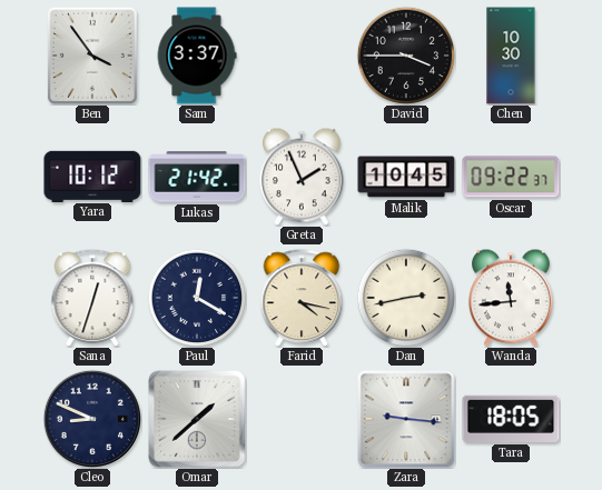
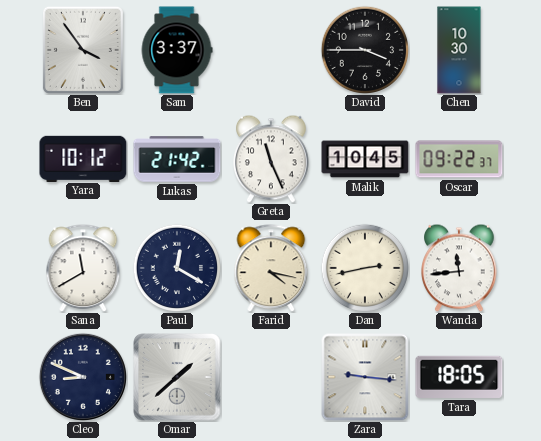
Greta: 1:56 -> 11:26 (272, 159)
Sana: 12:33 -> 11:40 (83, 268)
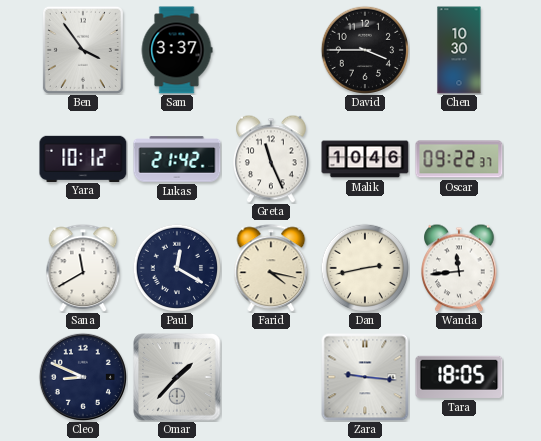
Malik: 10:45 -> 10:46 (365, 159)
Omar: 1:38 -> 1:37 (177, 377)
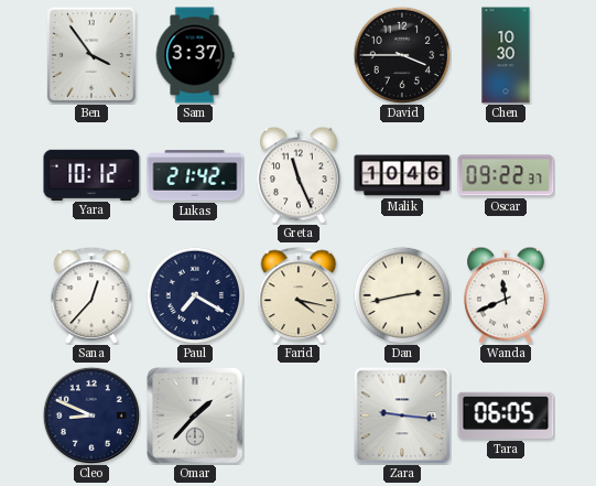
Sana: 11:40 -> 12:37 (91, 295)
Paul: 12:20 -> 7:20 (194, 294)
Wanda: 11:44 -> 11:41 (507, 295)
Tara: 18:05 -> 06:05 (506, 415)
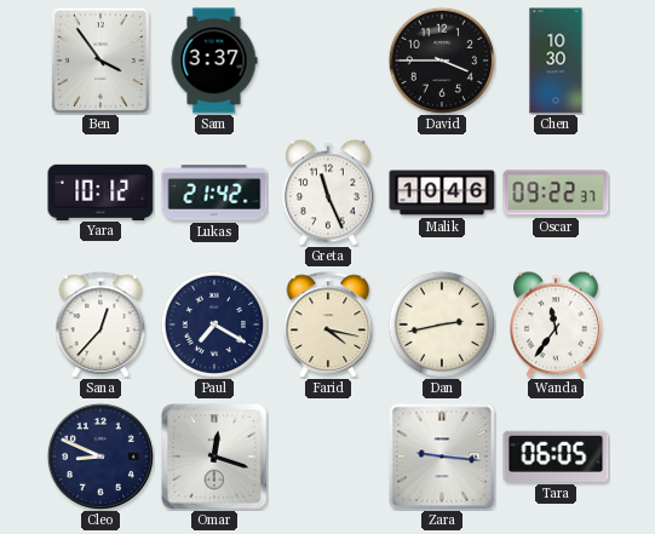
Wanda: 11:41 -> 11:36 (557, 325)
Omar: 1:37 -> 12:18 (214, 457)
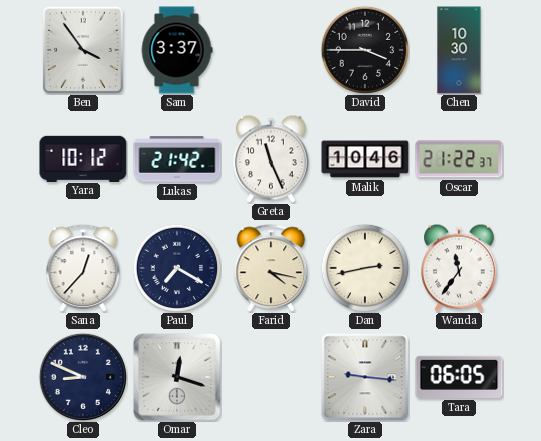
Oscar: 09:22 -> 21:22 (459, 159)
